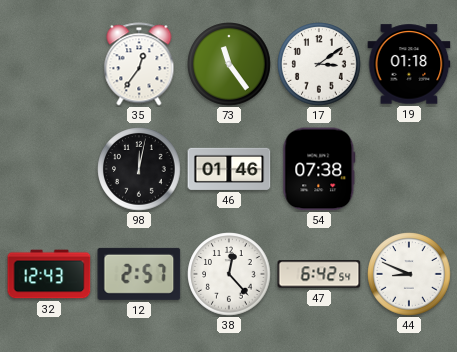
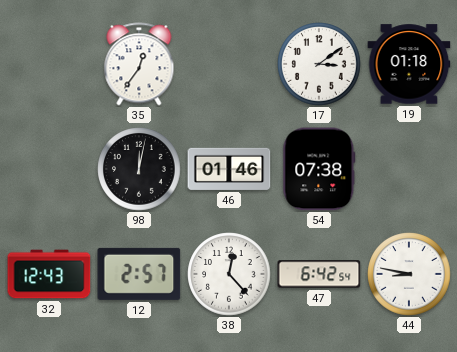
73: 11:24 -> none (229, 64)
44: 8:49 -> 8:47 (409, 274)
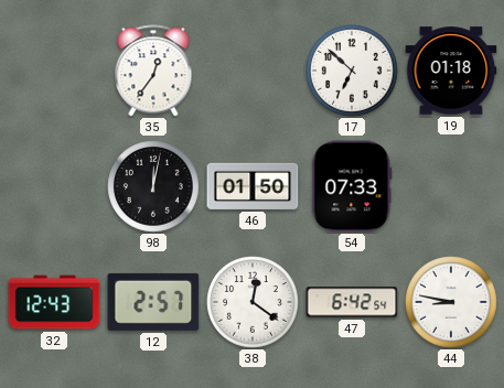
17: 3:09 -> 6:52 (352, 71)
46: 01:46 -> 01:50 (253, 186)
54: 07:38 -> 07:33 (352, 186)
38: 12:23 -> 12:21 (253, 302)
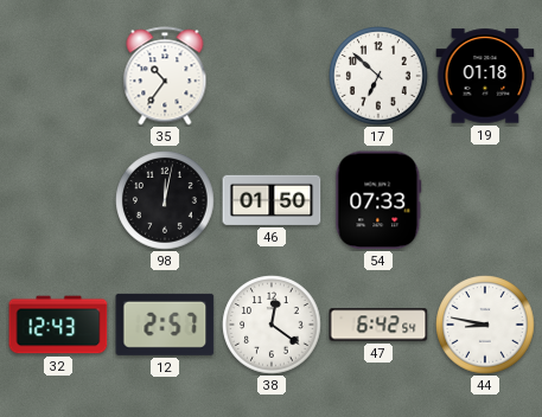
35: 12:36 -> 10:36 (165, 76)
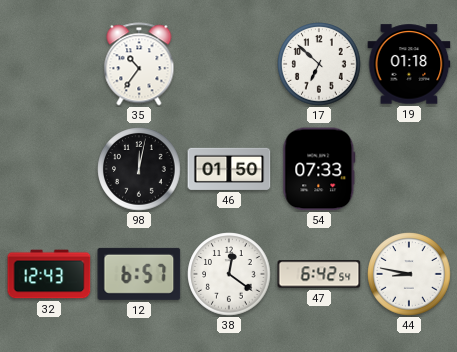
12: 2:57 -> 6:57 (139, 274)
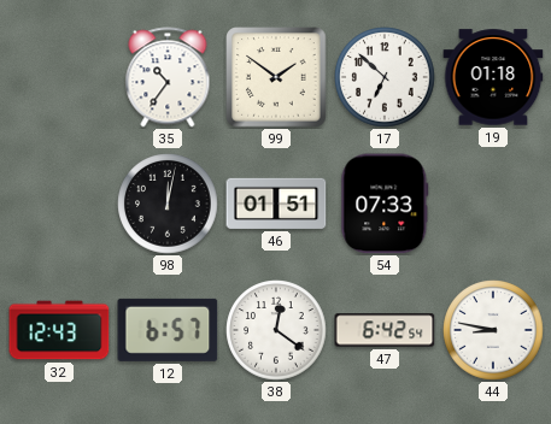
99: none -> 1:51 (276, 77)
46: 01:50 -> 01:51 (276, 204)
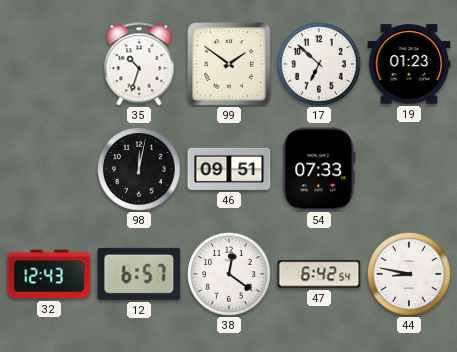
35: 10:36 -> 10:33 (139, 64)
19: 01:18 -> 01:23 (409, 64)
46: 01:51 -> 09:51 (229, 169)
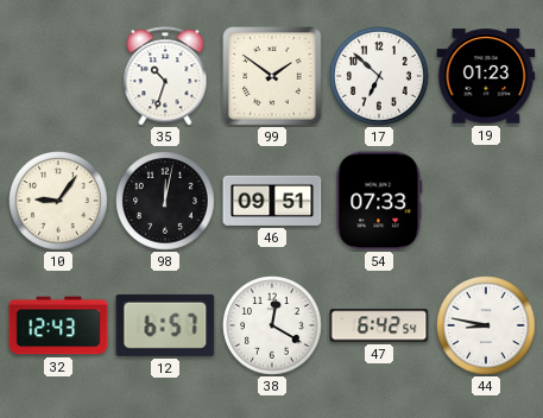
10: none -> 9:06 (58, 201)
38: 12:21 -> 12:20 (272, 325)
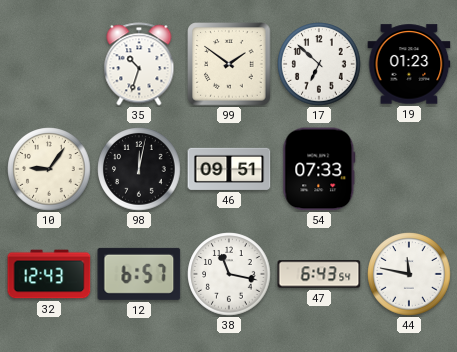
38: 12:20 -> 11:17 (229, 274)
47: 6:42 -> 6:43 (319, 274)
44: 8:47 -> 11:47 (409, 274)
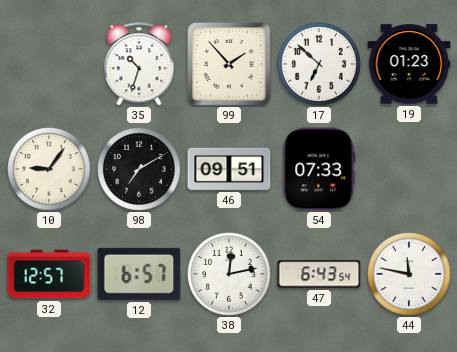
99: 1:51 -> 1:53 (229, 64)
98: 12:02 -> 7:10 (139, 169)
32: 12:43 -> 12:57 (49, 274)
38: 11:17 -> 12:13 (229, 274)
